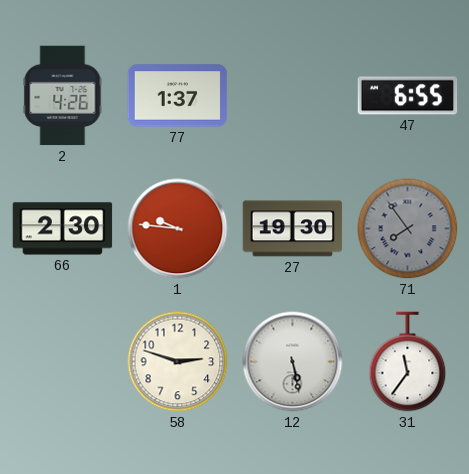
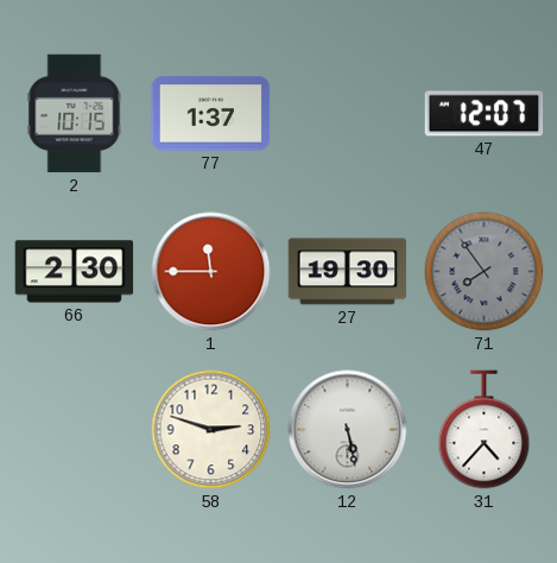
2: 4:26 -> 10:15 (75, 114)
47: 6:55 -> 12:07 (485, 114)
1: 9:46 -> 11:45 (211, 272)
31: 11:36 -> 4:37 (485, 430)
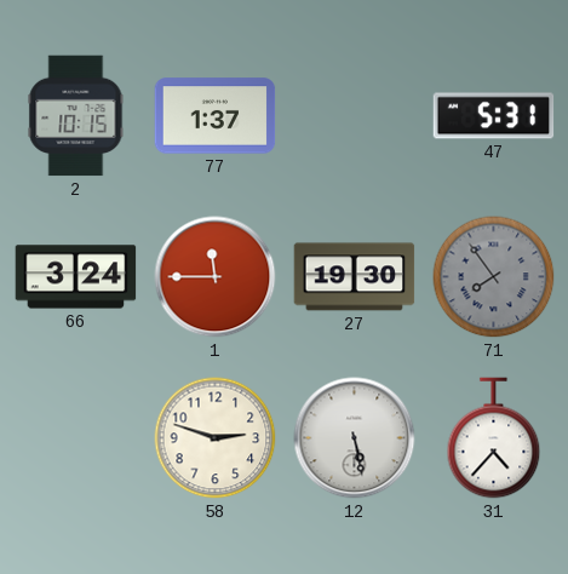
47: 12:07 -> 5:31 (494, 116)
66: 2:30 -> 3:24 (76, 277)
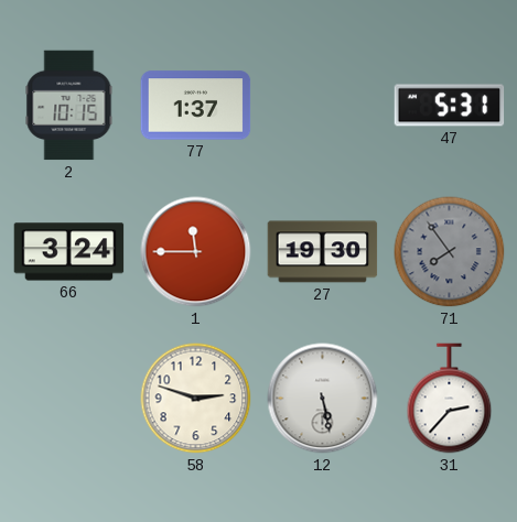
31: 4:37 -> 2:37 (450, 399)
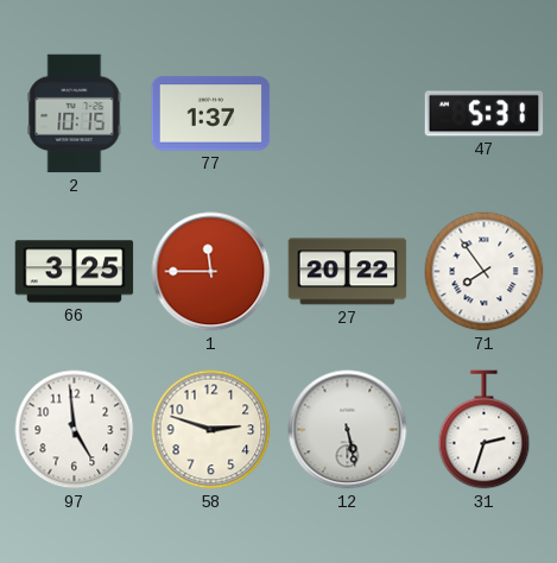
66: 3:24 -> 3:25 (75, 272)
27: 19:30 -> 20:22 (348, 272)
71 dial: grey -> white (485, 272)
97: none -> 4:59 (75, 430)
31: 2:37 -> 2:33 (485, 430)
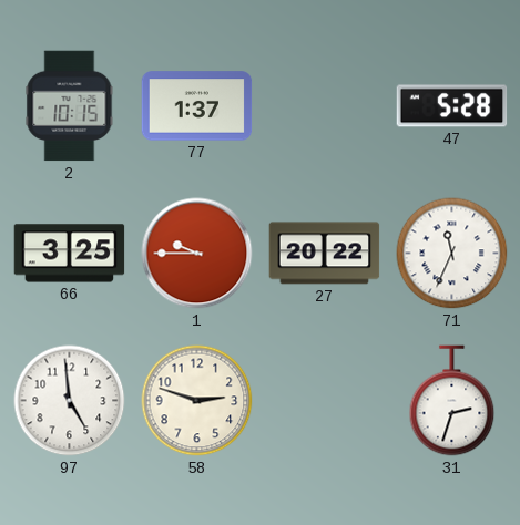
47: 5:31 -> 5:28 (452, 106)
1: 11:45 -> 9:45 (197, 254)
71: 7:54 -> 11:34 (452, 254)
12: 5:28 -> none (348, 430)
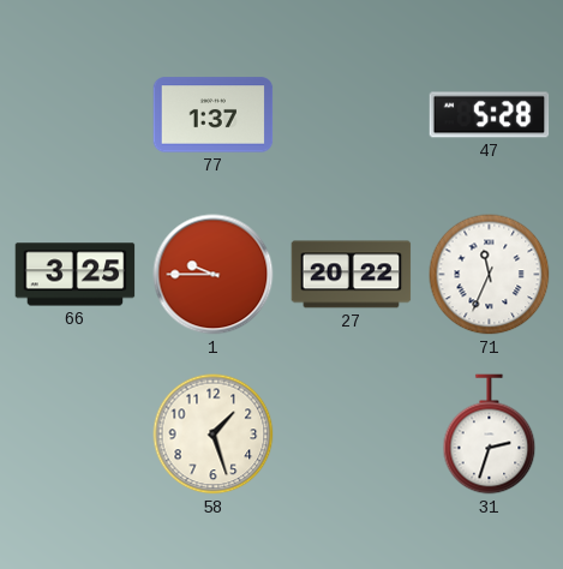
2: 10:15 -> none (70, 106)
97: 4:59 -> none (70, 401)
58: 2:48 -> 1:27 (214, 435)
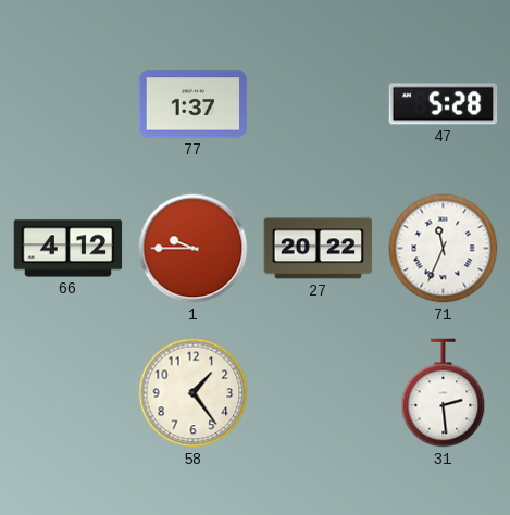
66: 3:25 -> 4:12 (69, 249)
58: 1:27 -> 1:24 (194, 393)
31: 2:33 -> 2:29 (444, 393)
